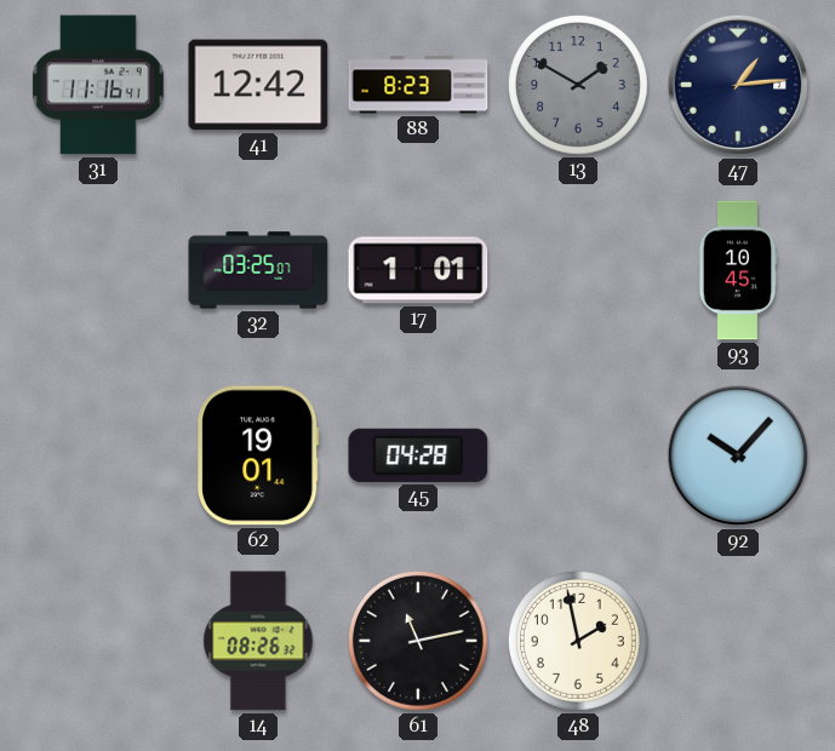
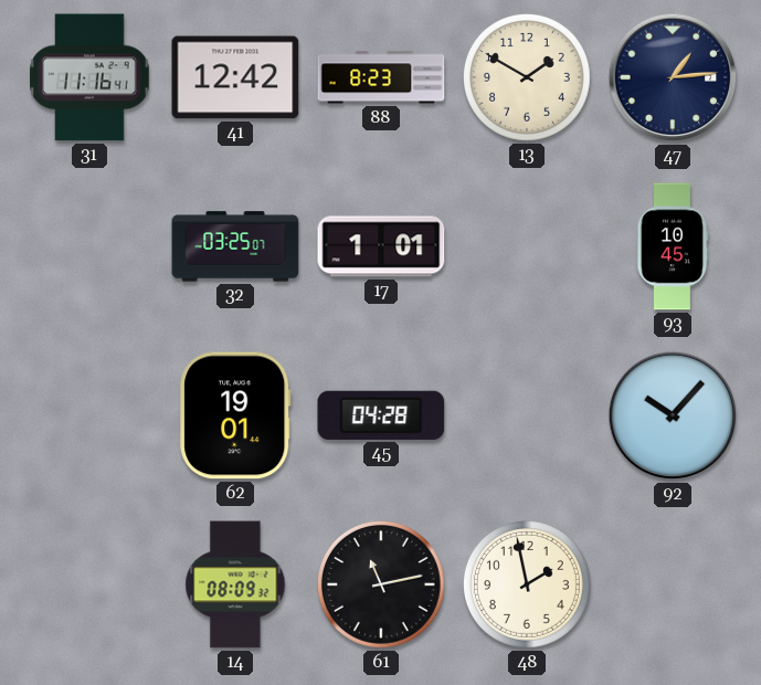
13 dial: grey -> cream (527, 77)
14: 08:26 -> 08:09 (235, 584)
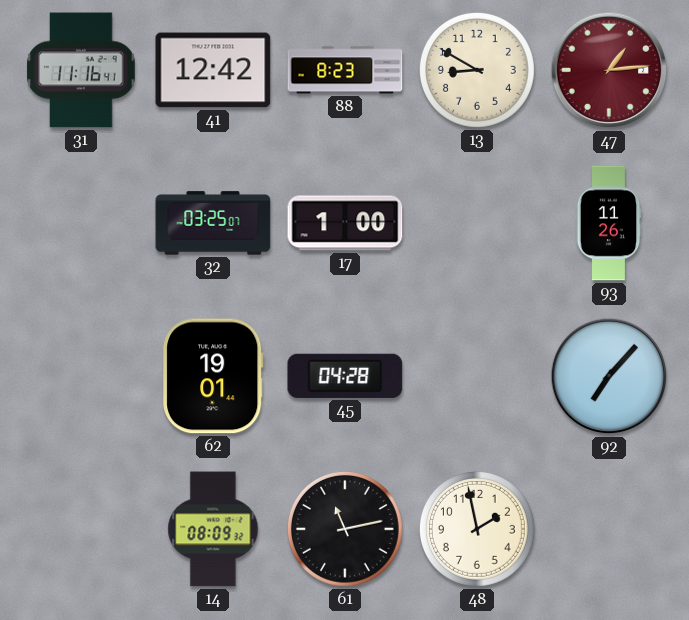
13: 1:50 -> 8:50 (477, 70)
47 dial: navy -> burgundy (609, 70)
17: 1:01 -> 1:00 (345, 223)
93: 10:45 -> 11:26 (609, 223)
92: 10:07 -> 7:07 (609, 376)
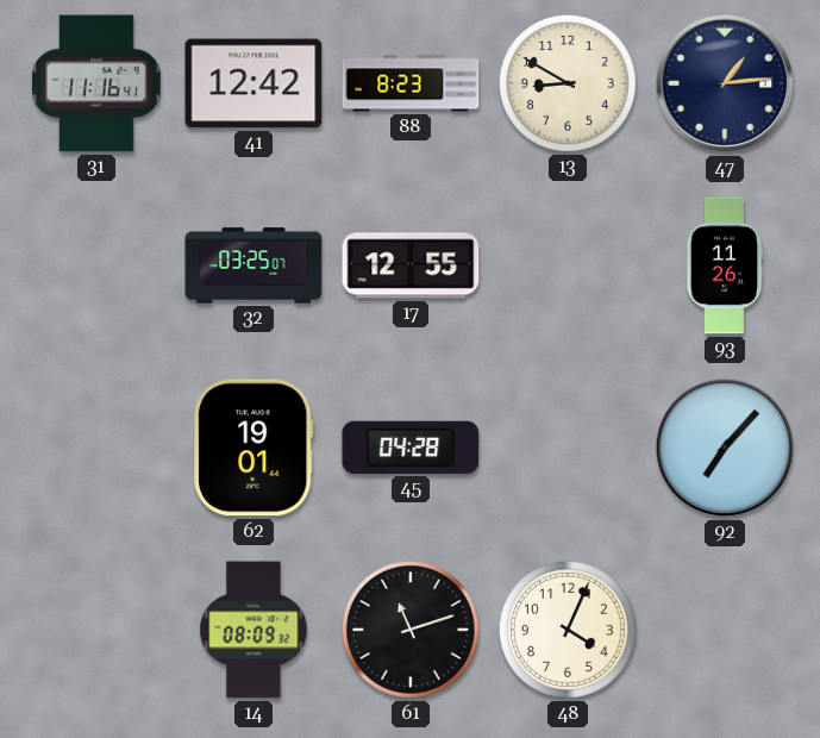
47 dial: burgundy -> navy (725, 83)
17: 1:00 -> 12:55 (411, 265)
61: 11:13 -> 11:12 (411, 630)
48: 1:58 -> 4:04 (568, 630)
